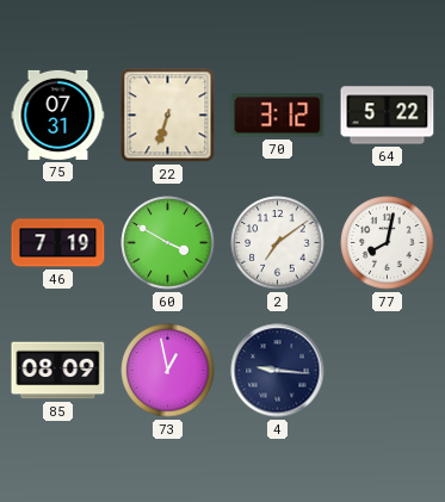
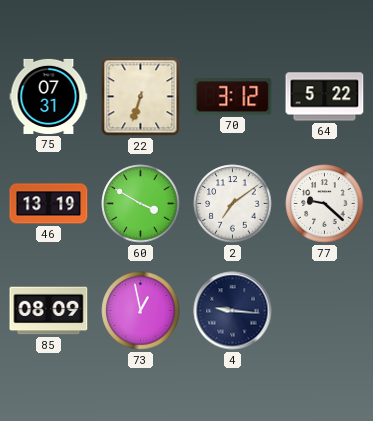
46: 7:19 -> 13:19 (49, 204)
77: 8:02 -> 9:22 (325, 204)
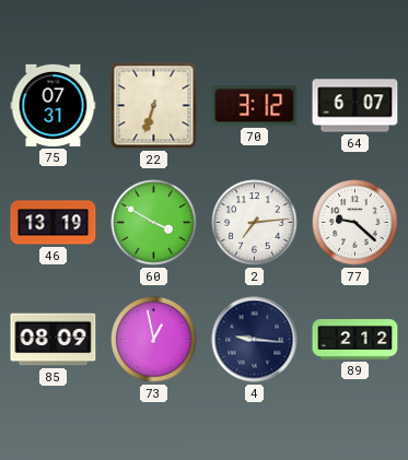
64: 5:22 -> 6:07 (355, 106)
2: 7:09 -> 7:14 (255, 223)
89: none -> 2:12 (355, 340)
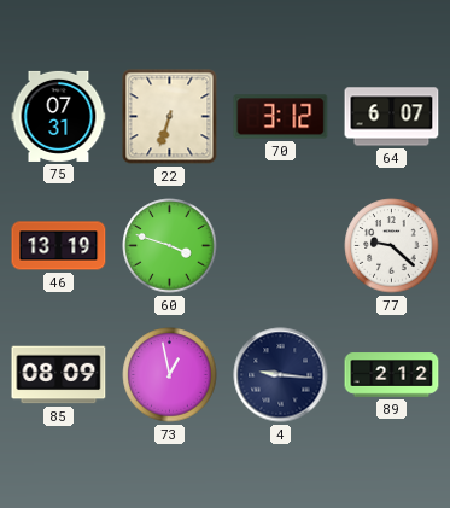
60: 3:50 -> 3:48 (170, 246)
2: 7:14 -> none (255, 223)
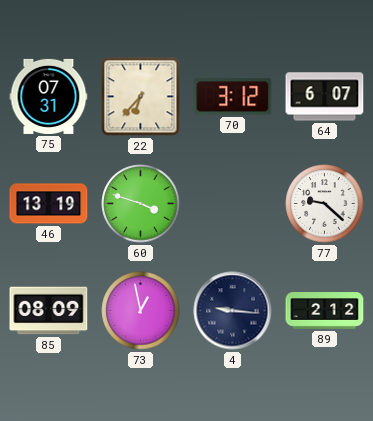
22: 6:33 -> 6:37 (141, 97)
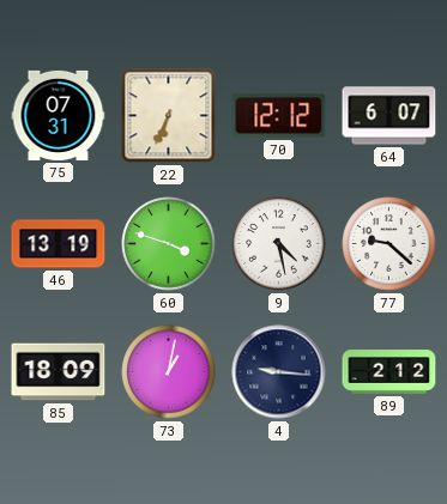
22: 6:37 -> 6:34 (169, 116)
70: 3:12 -> 12:12 (279, 116)
9: none -> 4:28 (279, 244)
85: 08:09 -> 18:09 (59, 372)
73: 12:58 -> 1:02 (169, 372)
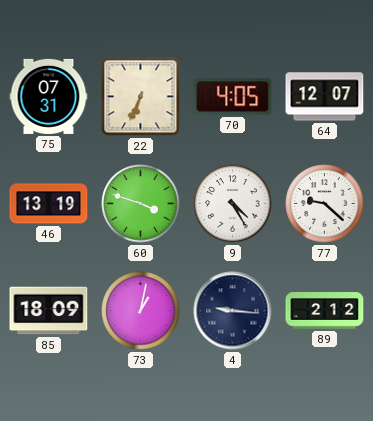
70: 12:12 -> 4:05 (233, 97)
64: 6:07 -> 12:07 (325, 97)
9: 4:28 -> 4:25 (233, 204)
